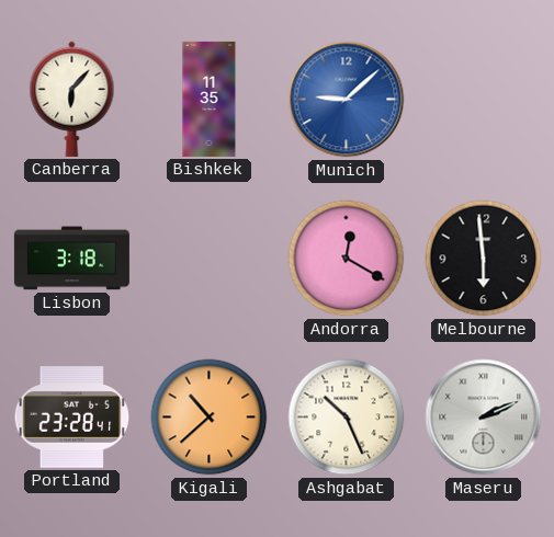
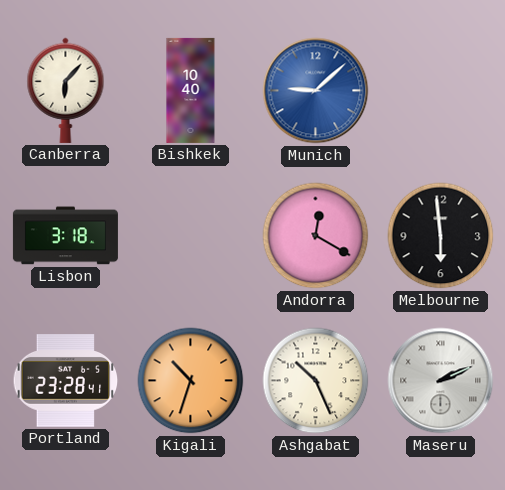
Bishkek: 11:35 -> 10:40 (191, 90)
Kigali: 10:38 -> 10:33 (191, 381)
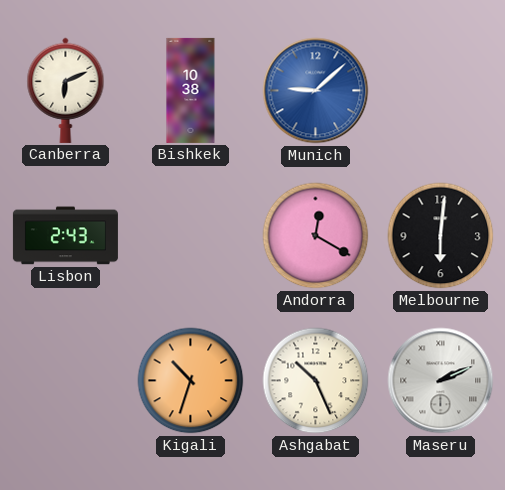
Canberra: 6:07 -> 6:11 (66, 90)
Bishkek: 10:40 -> 10:38 (191, 90)
Lisbon: 3:18 -> 2:43 (65, 236)
Melbourne: 5:59 -> 6:01 (441, 236)
Portland: 23:28 -> none (66, 381)
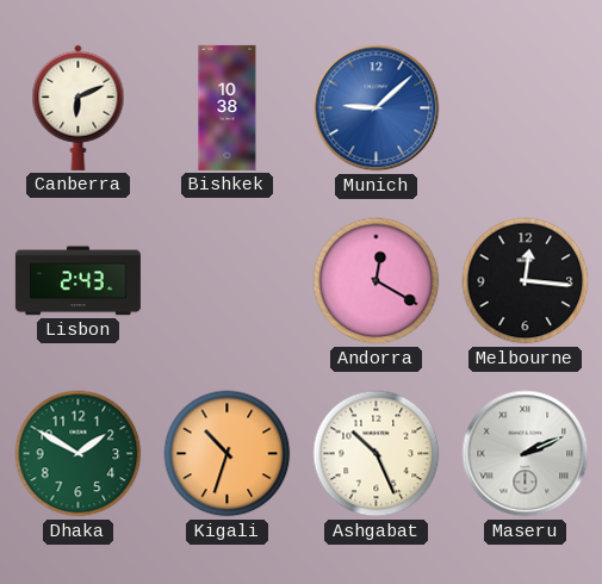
Melbourne: 6:01 -> 12:16 (526, 281)
Dhaka: none -> 1:50 (79, 454)
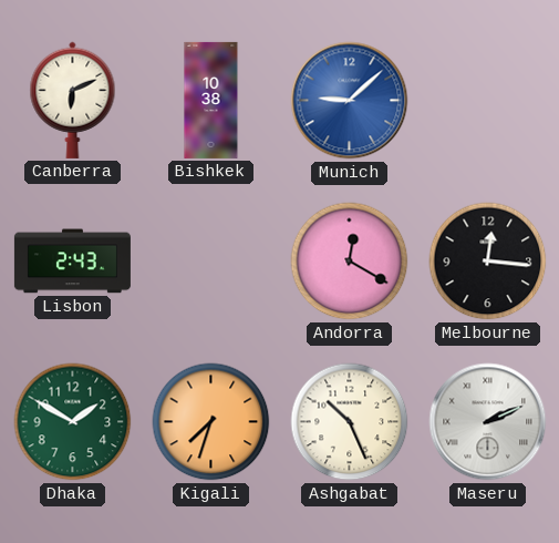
Kigali: 10:33 -> 7:33 (211, 422)
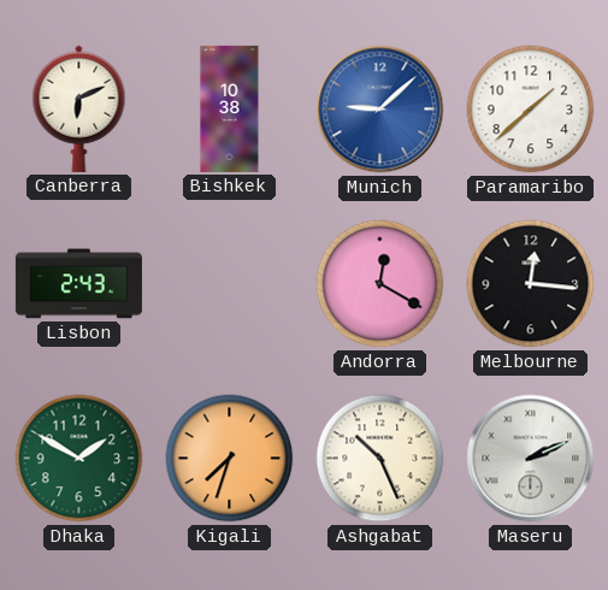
Paramaribo: none -> 1:38 (531, 110)
